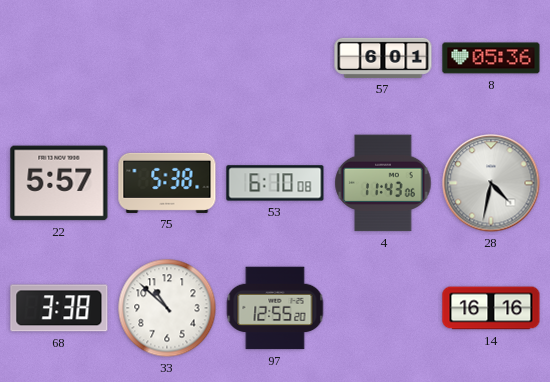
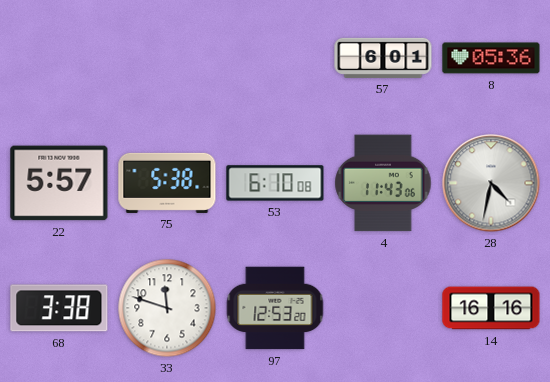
33: 10:52 -> 11:48 (167, 308)
97: 12:55 -> 12:53 (275, 308)
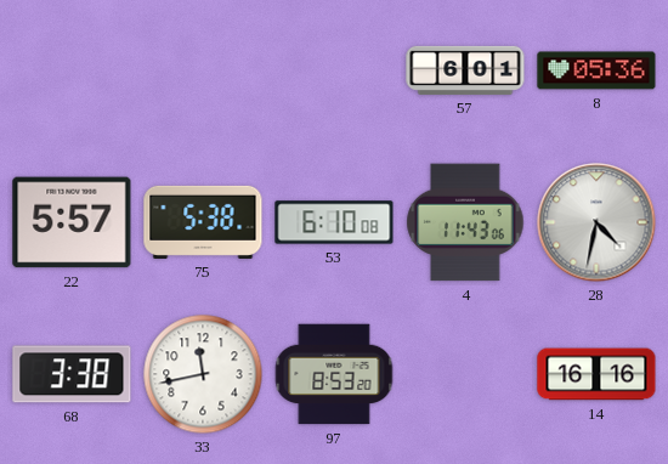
33: 11:48 -> 11:43 (203, 374)
97: 12:53 -> 8:53 (334, 374)
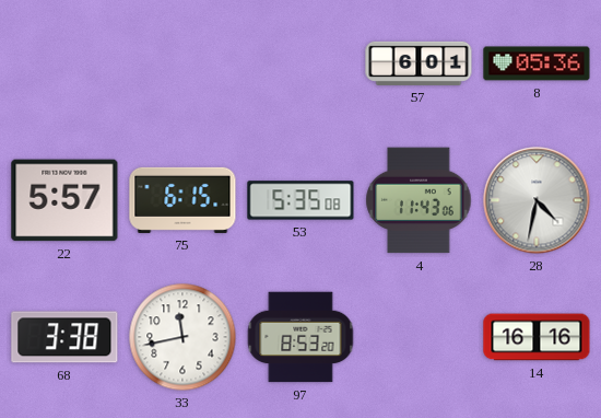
75: 5:38 -> 6:15 (182, 200)
53: 6:10 -> 5:35 (300, 200)
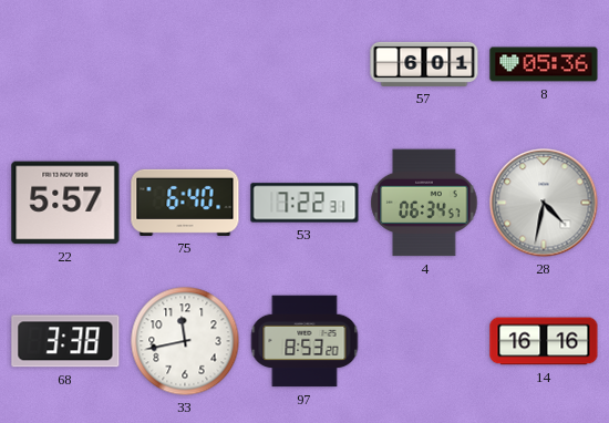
75: 6:15 -> 6:40 (185, 203)
53: 5:35 -> 7:22 (304, 203)
4: 11:43 -> 06:34 (424, 203)
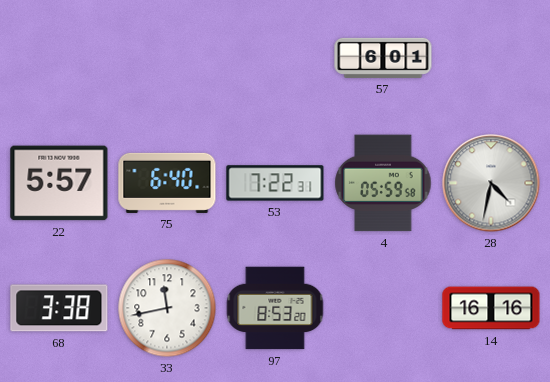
8: 05:36 -> none (544, 64)
4: 06:34 -> 05:59 (383, 183)
